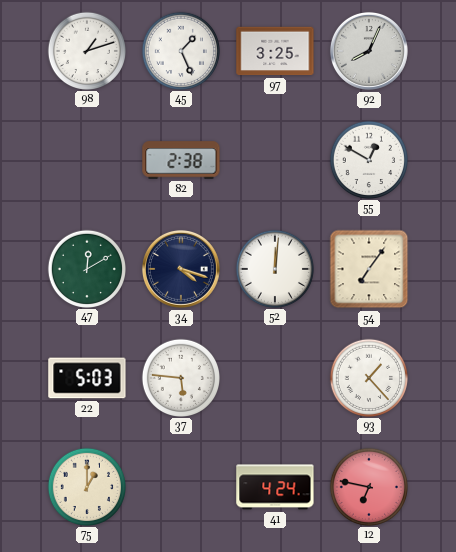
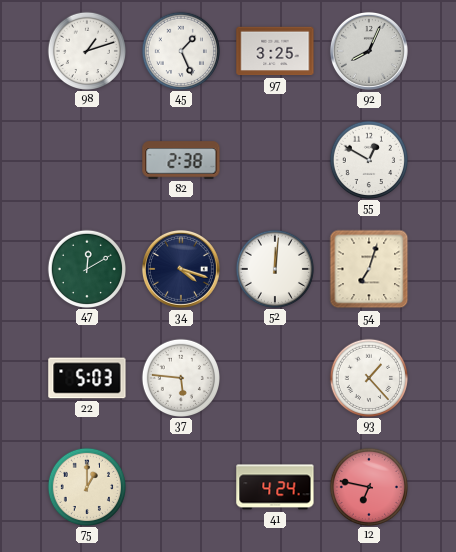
54: 7:06 -> 7:03 (369, 269)
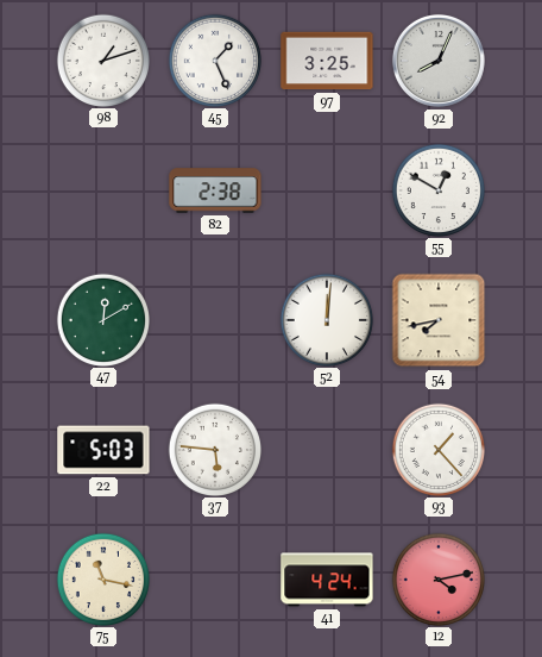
34: 4:18 -> none (181, 269)
54: 7:03 -> 7:43 (439, 320)
75: 1:00 -> 11:17 (102, 578)
12: 6:47 -> 4:13 (437, 578)
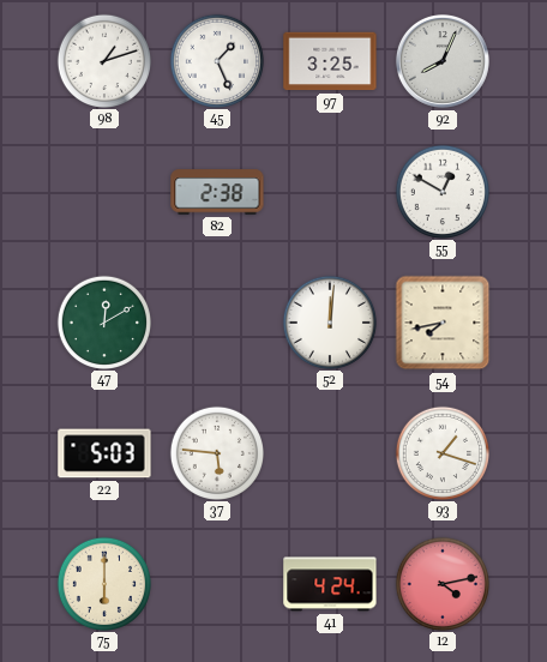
93: 1:23 -> 1:18 (441, 452)
75: 11:17 -> 6:00 (103, 583)
